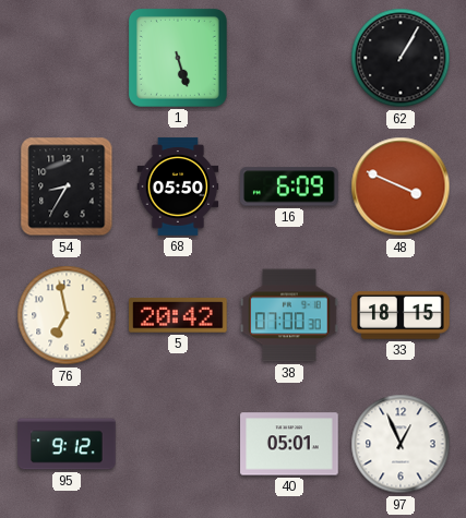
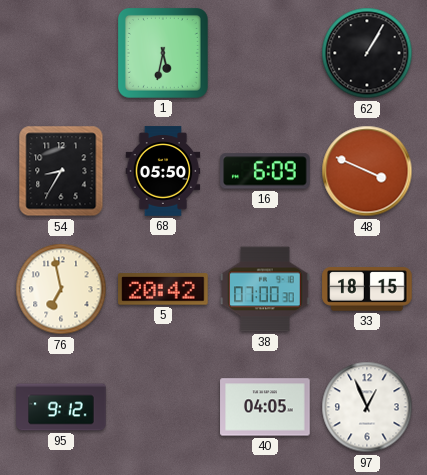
1: 5:27 -> 5:32 (163, 53)
40: 05:01 -> 04:05 (265, 407)
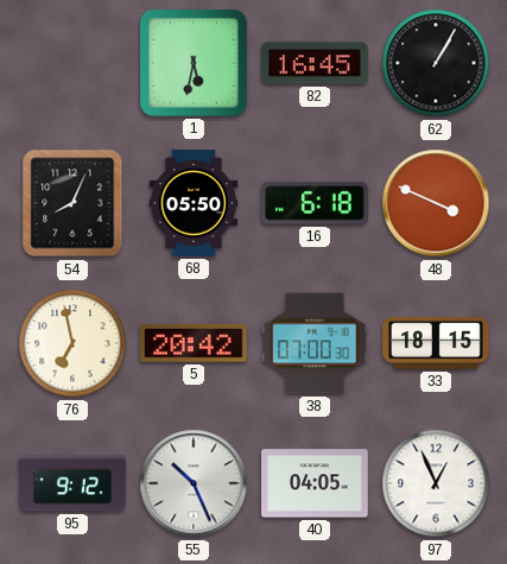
82: none -> 16:45 (315, 63)
54: 8:35 -> 8:04 (72, 203)
16: 6:09 -> 6:18 (315, 203)
55: none -> 10:26 (194, 483)
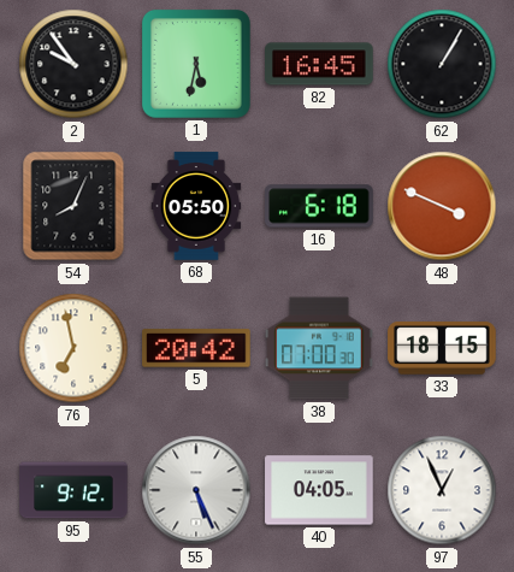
2: none -> 9:54 (73, 64)
55: 10:26 -> 5:26 (196, 490)
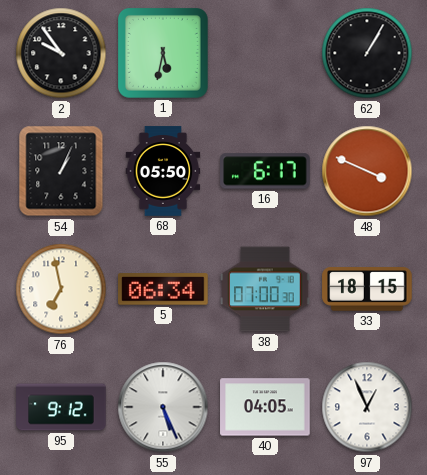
82: 16:45 -> none (319, 64)
54: 8:04 -> 1:04 (61, 171)
16: 6:18 -> 6:17 (265, 171)
5: 20:42 -> 06:34 (163, 289)
